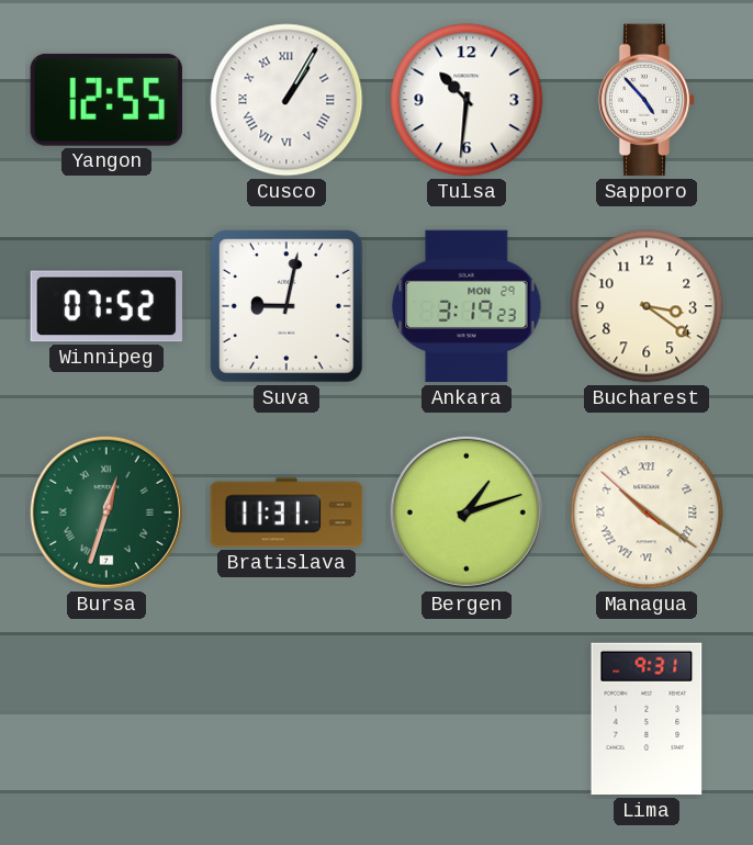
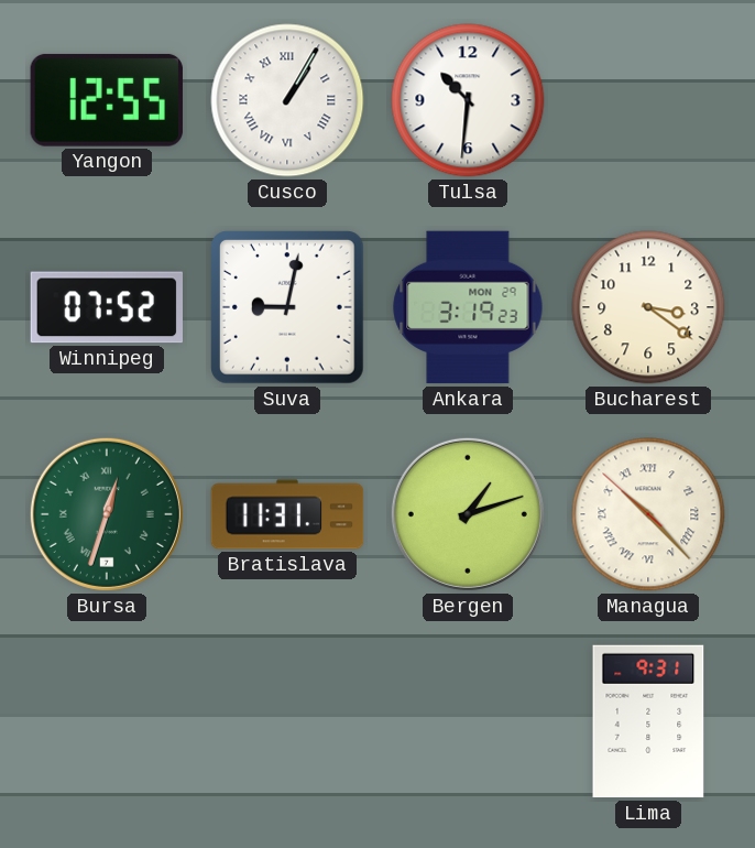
Sapporo: 4:53 -> none (647, 100)
Managua: 10:20 -> 10:22 (648, 514)
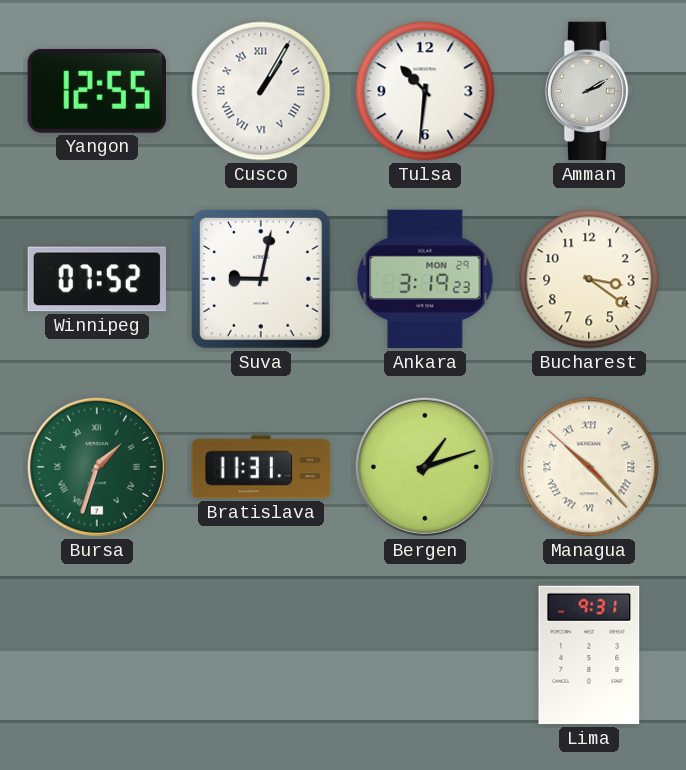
Amman: none -> 2:10 (589, 91)
Bursa: 12:33 -> 1:33 (97, 467)
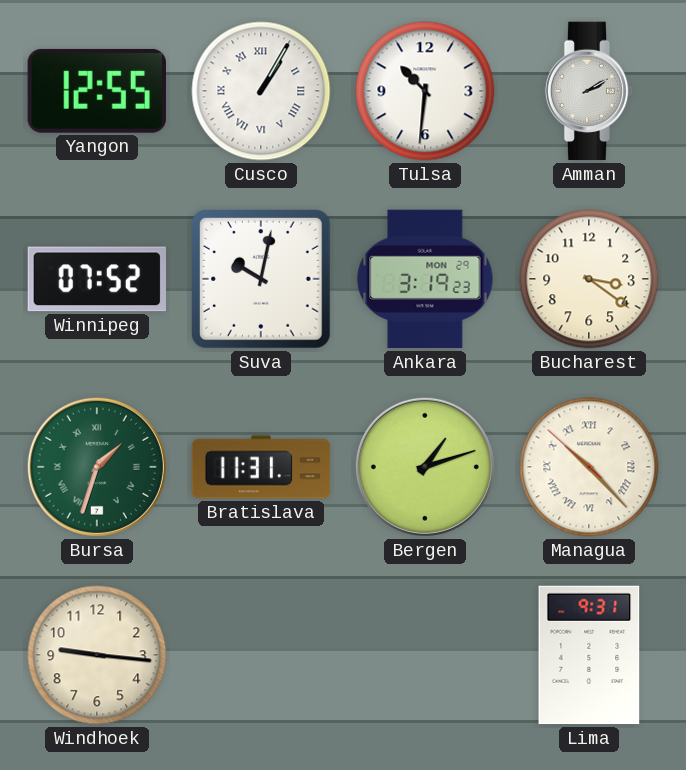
Suva: 9:02 -> 10:02 (262, 280)
Windhoek: none -> 9:16 (97, 655)
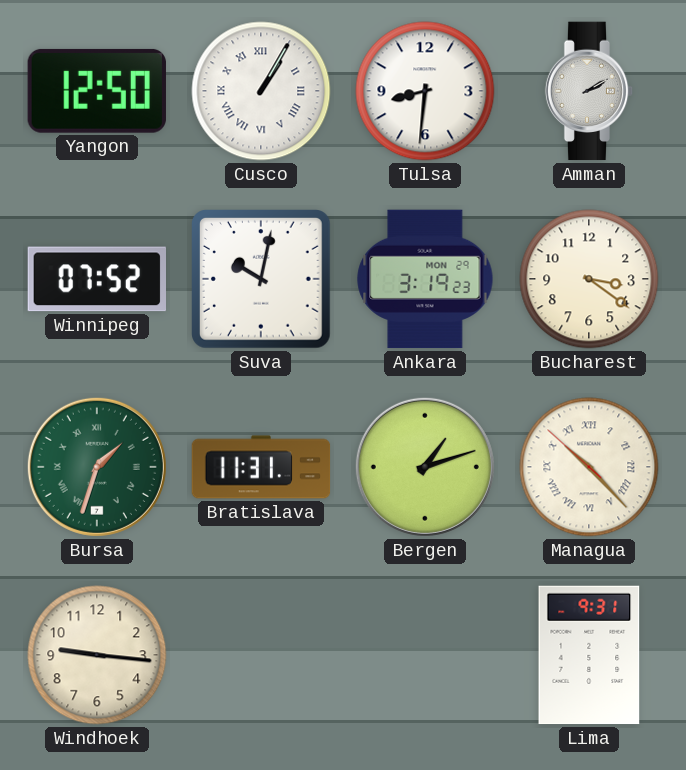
Yangon: 12:55 -> 12:50 (97, 91)
Tulsa: 10:31 -> 8:31 (425, 91)
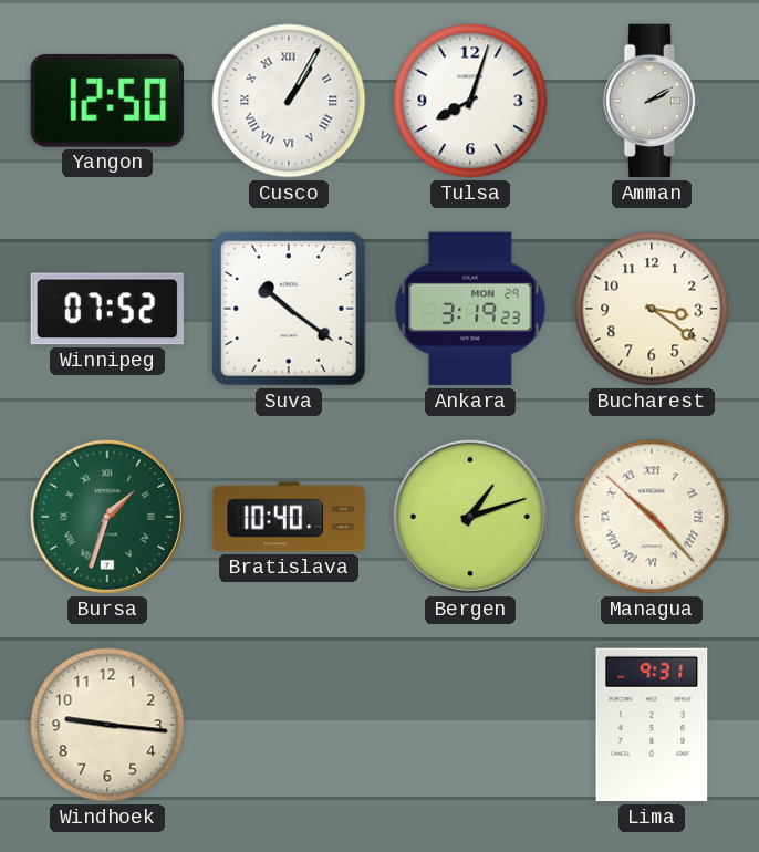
Tulsa: 8:31 -> 8:03 (470, 101)
Suva: 10:02 -> 10:21 (290, 310)
Bratislava: 11:31 -> 10:40 (289, 517)
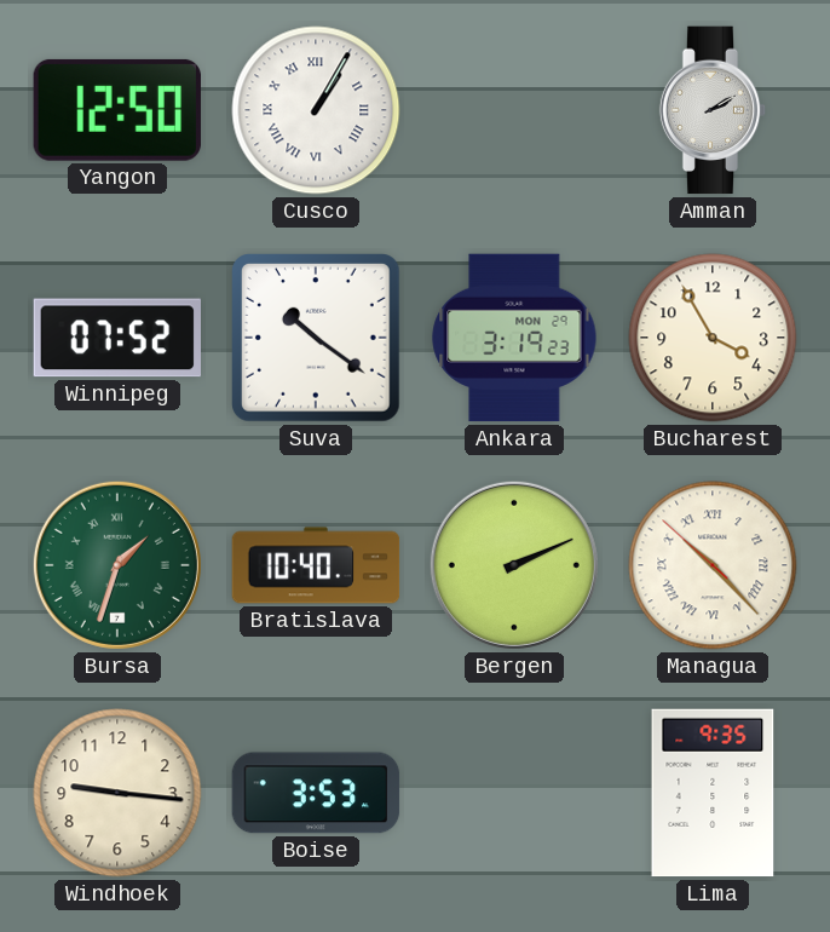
Tulsa: 8:03 -> none (470, 101)
Bucharest: 3:21 -> 3:55 (713, 338)
Bergen: 1:12 -> 2:11 (514, 565)
Boise: none -> 3:53 (316, 793)
Lima: 9:31 -> 9:35 (713, 793)
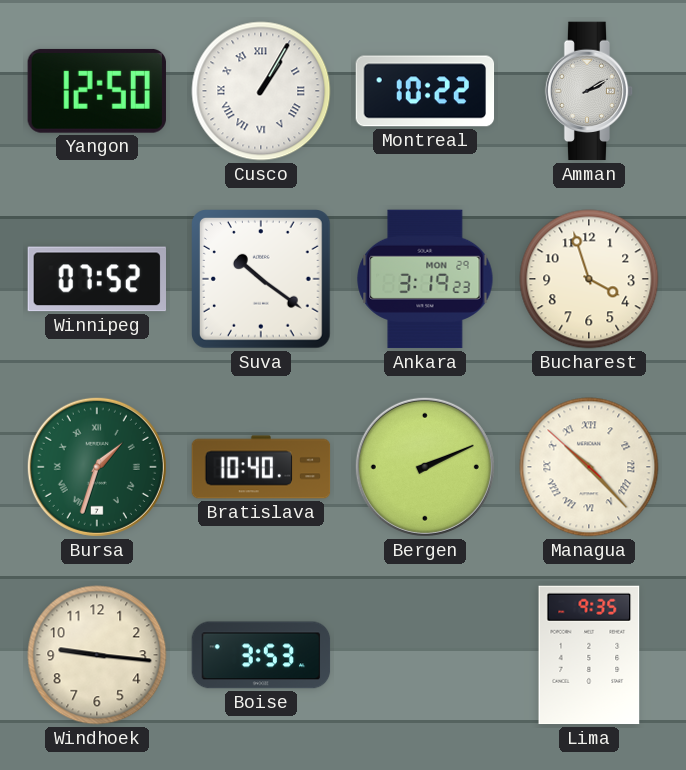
Montreal: none -> 10:22 (425, 91)
Bucharest: 3:55 -> 3:57 (589, 279)
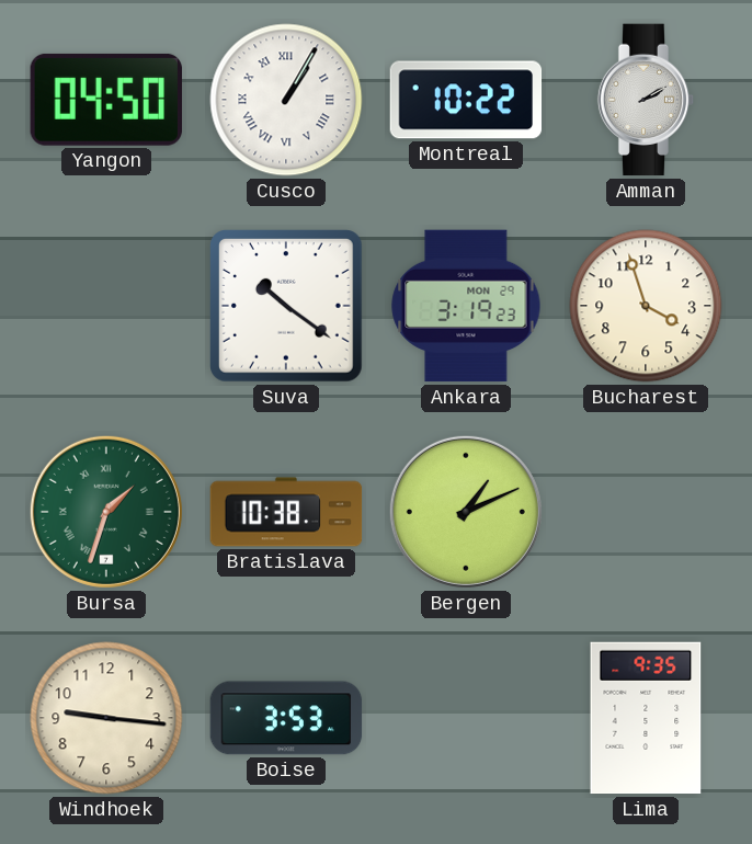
Yangon: 12:50 -> 04:50 (106, 100)
Winnipeg: 07:52 -> none (97, 279)
Bratislava: 10:40 -> 10:38 (286, 512)
Bergen: 2:11 -> 1:11 (466, 512)
Managua: 10:22 -> none (589, 467)
